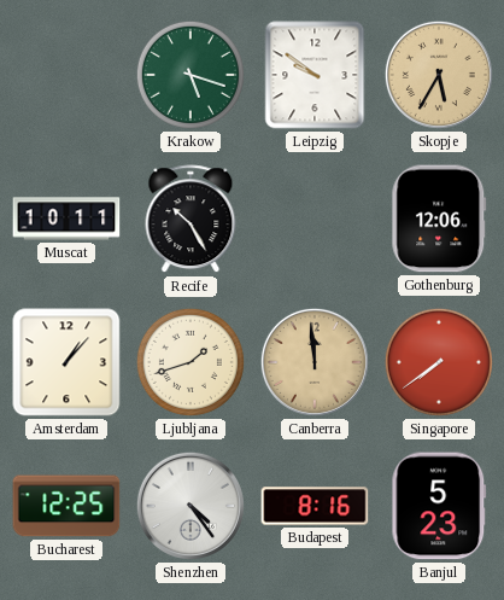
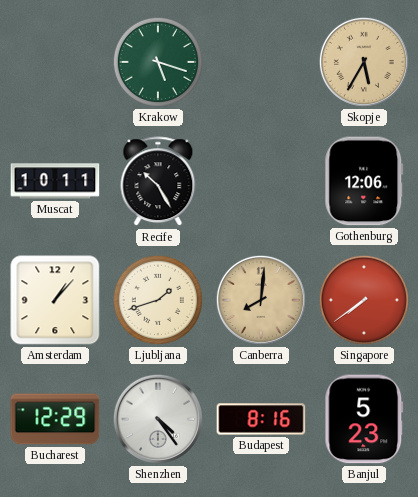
Leipzig: 9:51 -> none (315, 75)
Canberra: 11:59 -> 8:01 (261, 300)
Bucharest: 12:25 -> 12:29 (55, 419)
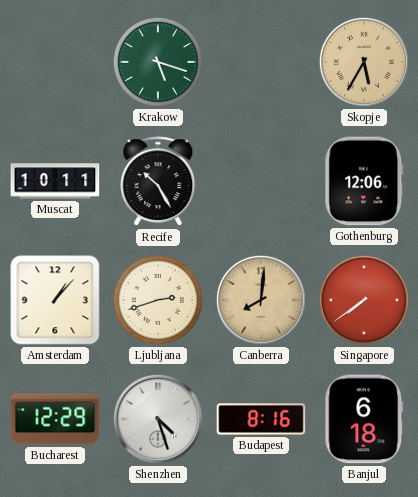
Ljubljana: 1:42 -> 2:42 (158, 300)
Shenzhen: 4:24 -> 4:27 (158, 419)
Banjul: 5:23 -> 6:18 (364, 419)
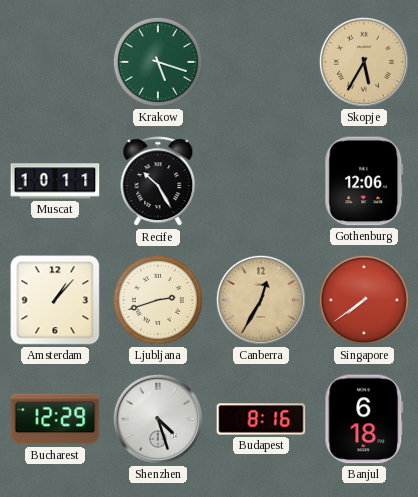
Canberra: 8:01 -> 12:35 (261, 300)
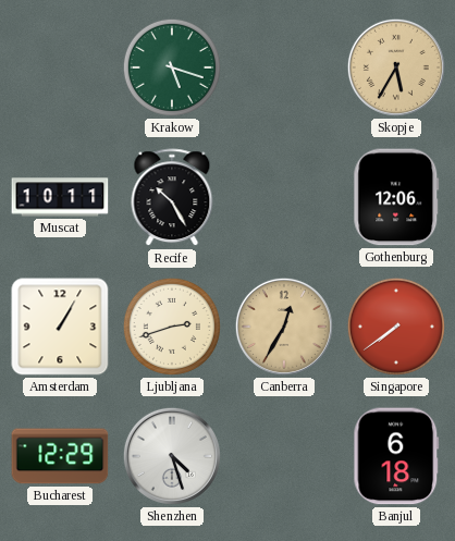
Amsterdam: 1:07 -> 1:05 (60, 327)
Budapest: 8:16 -> none (261, 419)
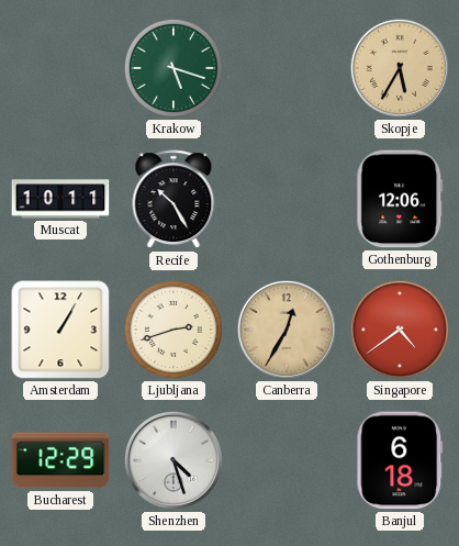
Singapore: 7:39 -> 4:39 (400, 330)
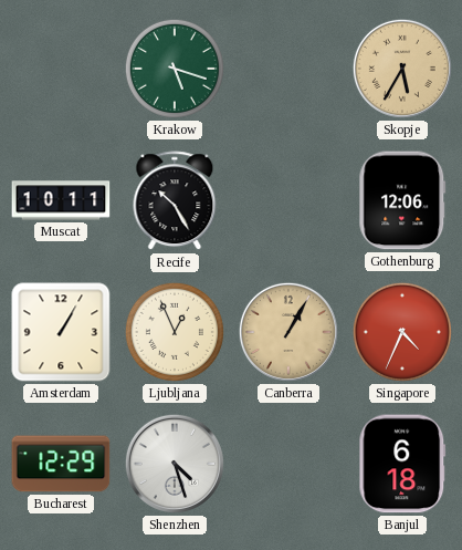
Ljubljana: 2:42 -> 12:56 (175, 332)
Canberra: 12:35 -> 1:05 (288, 332)
Singapore: 4:39 -> 4:34 (402, 332)
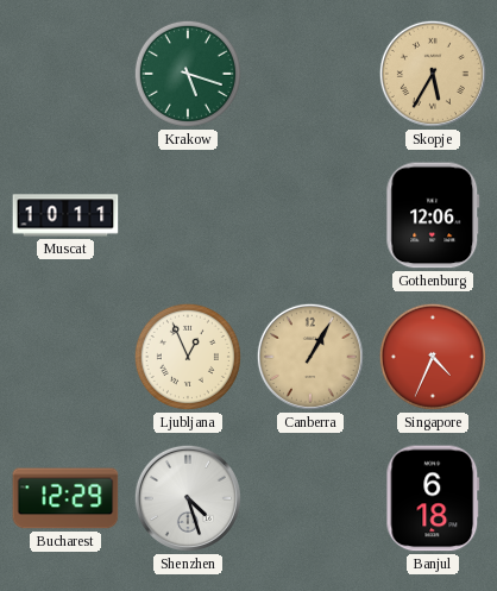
Recife: 10:25 -> none (175, 201)
Amsterdam: 1:05 -> none (61, 332)
